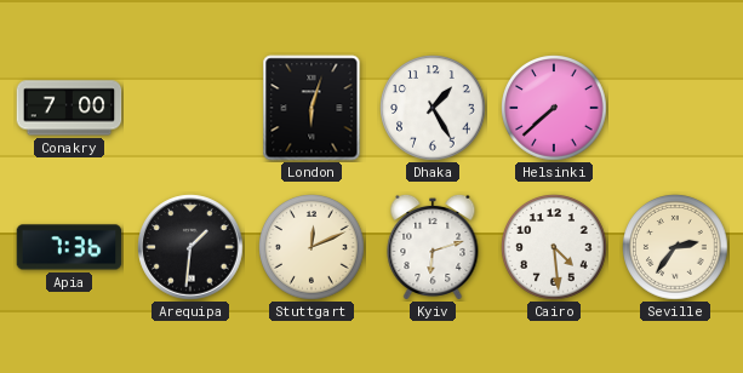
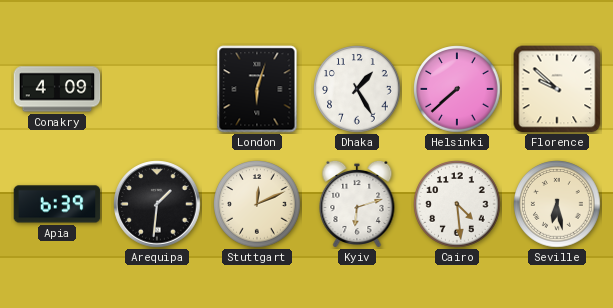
Conakry: 7:00 -> 4:09 (57, 89)
Florence: none -> 9:52 (557, 89)
Apia: 7:36 -> 6:39 (57, 204)
Seville: 2:36 -> 6:28 (557, 204)
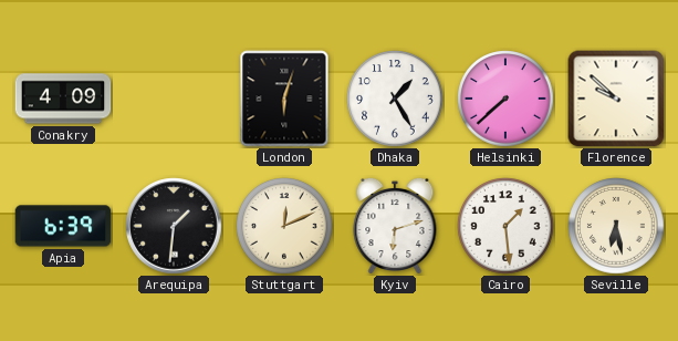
Cairo: 4:29 -> 1:29 (505, 226)
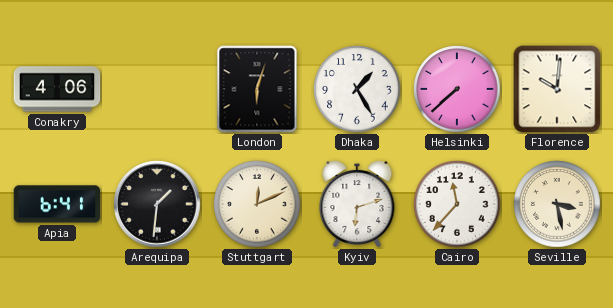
Conakry: 4:09 -> 4:06 (57, 89)
Florence: 9:52 -> 10:01 (557, 89)
Apia: 6:39 -> 6:41 (57, 204)
Cairo: 1:29 -> 11:37 (457, 204)
Seville: 6:28 -> 3:28 (557, 204)
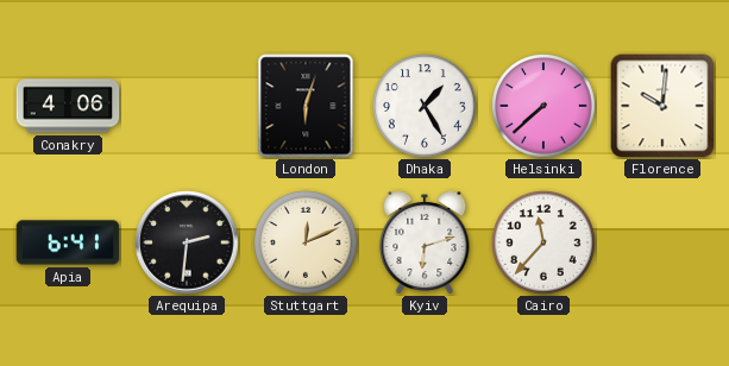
Arequipa: 1:31 -> 2:31 (187, 242)
Seville: 3:28 -> none (557, 204)
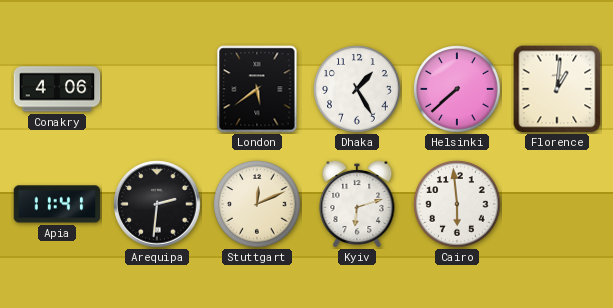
London: 6:03 -> 5:39 (257, 89)
Florence: 10:01 -> 1:01 (557, 89)
Apia: 6:41 -> 11:41 (57, 204)
Cairo: 11:37 -> 5:59 (457, 204)
